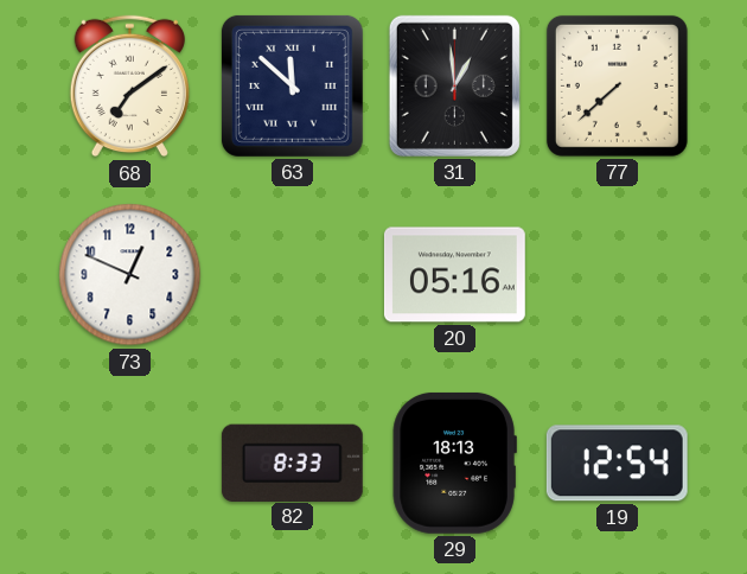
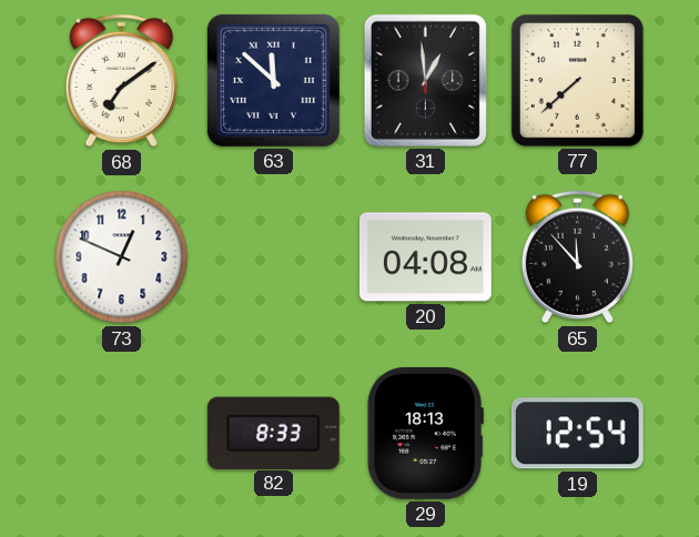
20: 05:16 -> 04:08 (425, 257)
65: none -> 11:53 (577, 257)
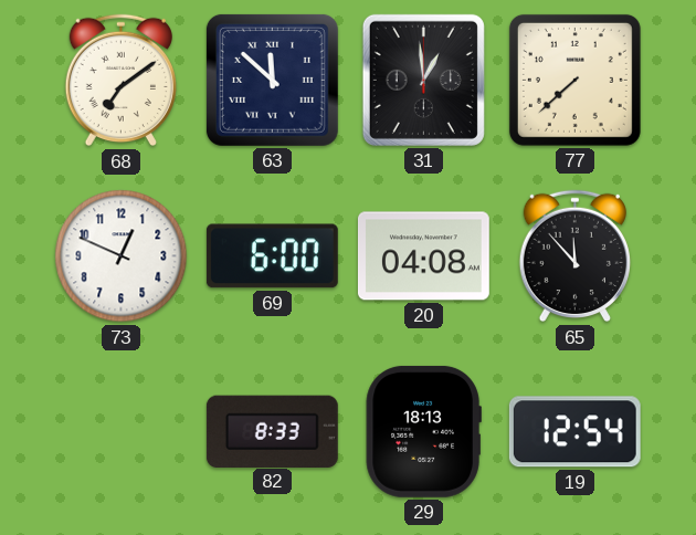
69: none -> 6:00 (272, 256)
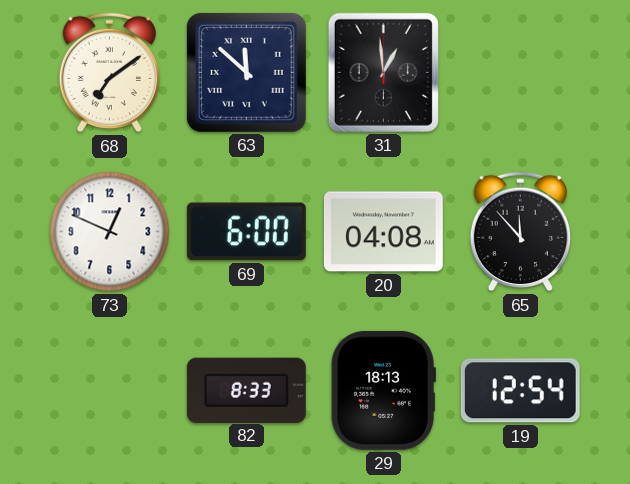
77: 7:38 -> none (574, 80)
